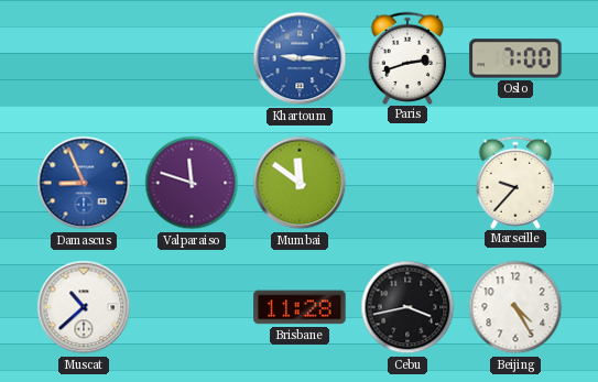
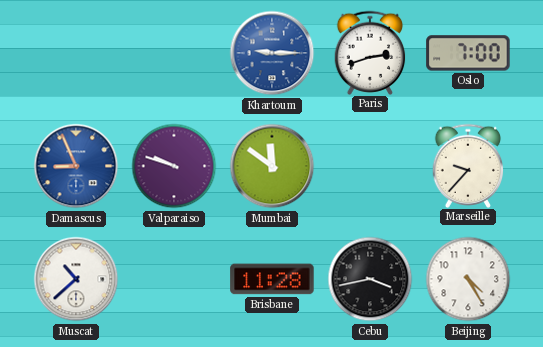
Valparaiso: 11:48 -> 9:48 (174, 166)
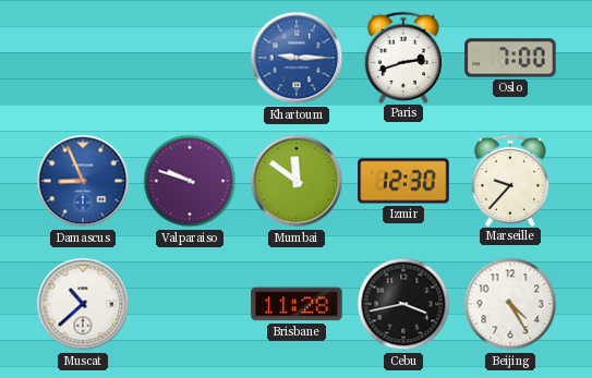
Izmir: none -> 12:30 (403, 181)
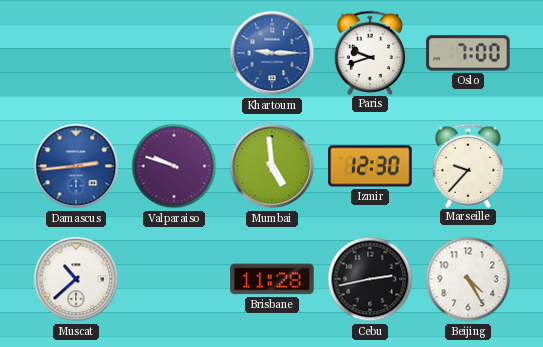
Paris: 2:42 -> 9:42 (370, 52)
Damascus: 8:56 -> 2:44 (76, 166)
Mumbai: 11:51 -> 4:59 (272, 166)
Cebu: 3:43 -> 2:43 (370, 279)
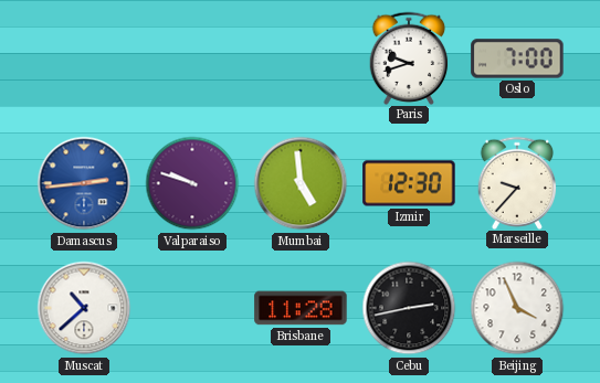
Khartoum: 9:15 -> none (272, 53)
Beijing: 4:25 -> 3:56 (517, 308)
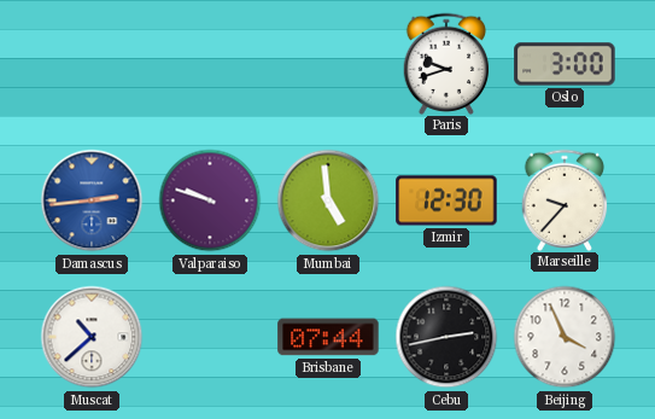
Oslo: 7:00 -> 3:00 (565, 64)
Brisbane: 11:28 -> 07:44 (328, 337)
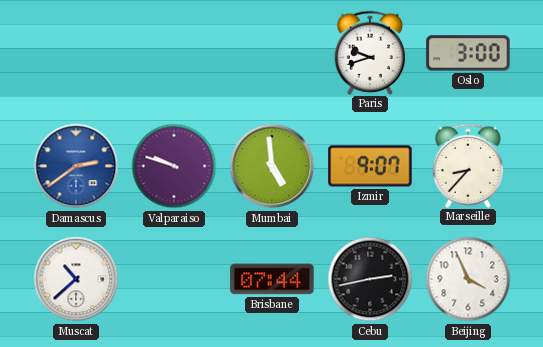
Damascus: 2:44 -> 2:39 (76, 166)
Izmir: 12:30 -> 9:07 (370, 166)
Marseille: 9:37 -> 8:37 (468, 165)
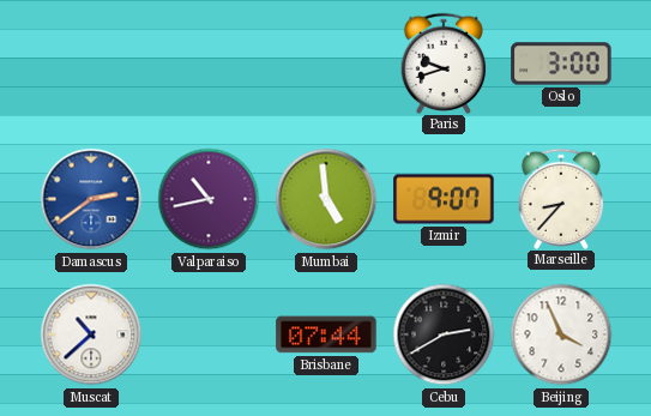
Valparaiso: 9:48 -> 10:43 (209, 199)
Cebu: 2:43 -> 2:40 (444, 334)
